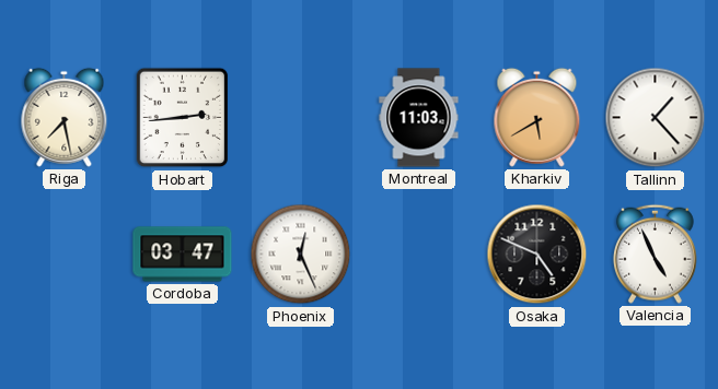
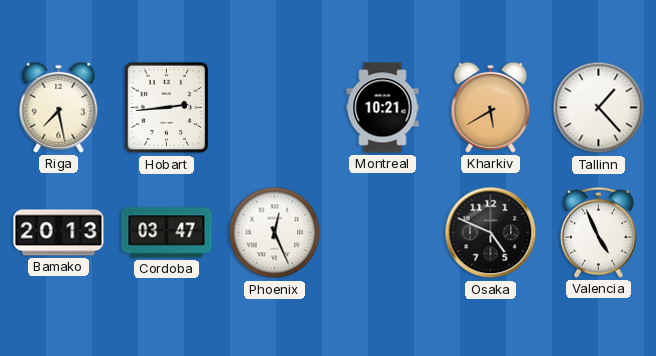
Montreal: 11:03 -> 10:21 (383, 108)
Bamako: none -> 20:13 (59, 233)
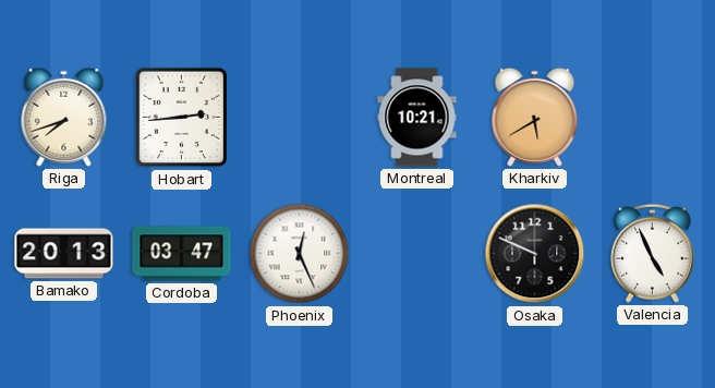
Riga: 7:28 -> 7:42 (64, 117)
Tallinn: 1:23 -> none (599, 108)
Osaka: 4:49 -> 9:49 (535, 254)
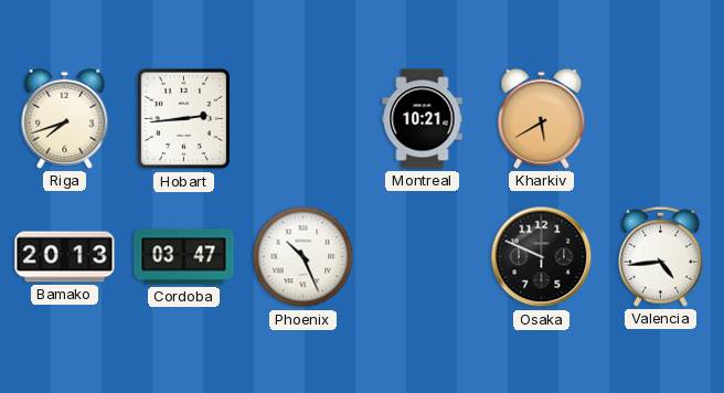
Phoenix: 12:26 -> 10:26 (304, 257)
Valencia: 4:56 -> 4:44 (661, 256)
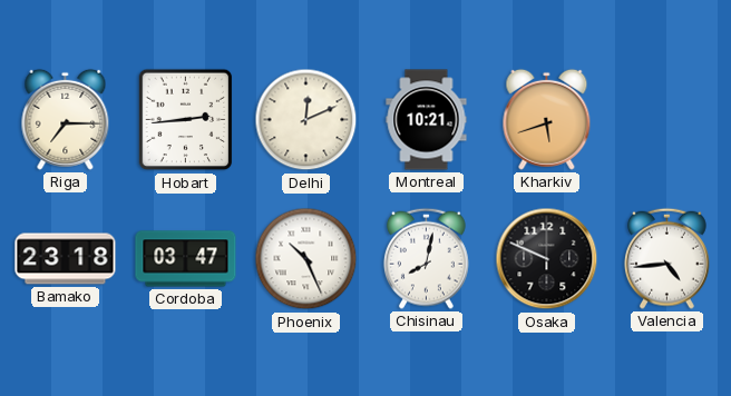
Riga: 7:42 -> 7:15 (66, 119)
Delhi: none -> 12:11 (306, 120)
Kharkiv: 5:40 -> 5:42 (547, 119)
Bamako: 20:13 -> 23:18 (66, 259)
Chisinau: none -> 8:02 (427, 258)
